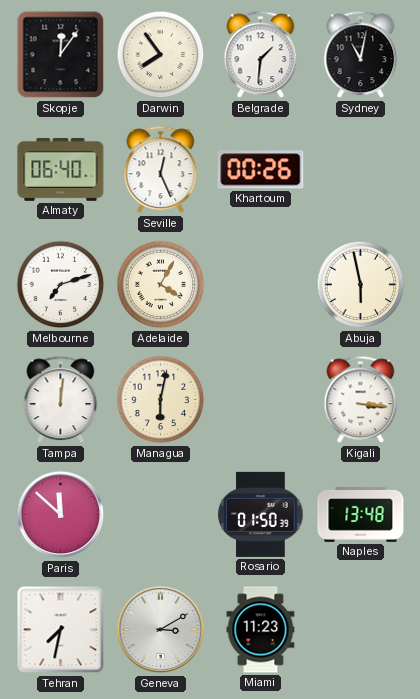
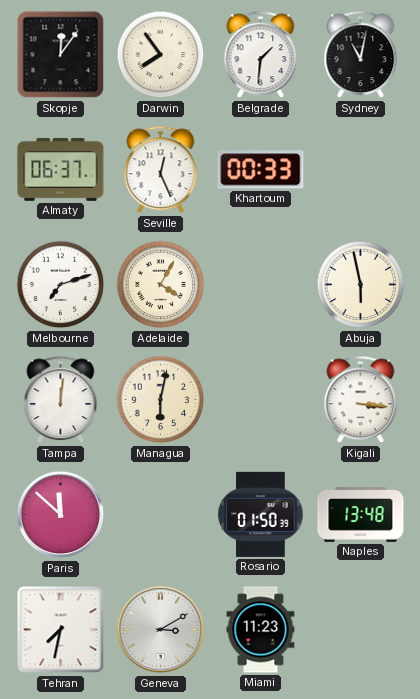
Almaty: 06:40 -> 06:37 (61, 169)
Khartoum: 00:26 -> 00:33 (261, 170)
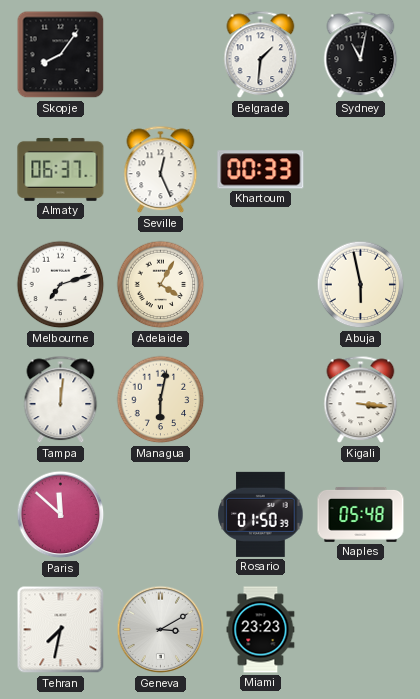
Skopje: 12:06 -> 8:06 (61, 55)
Darwin: 7:54 -> none (161, 55)
Naples: 13:48 -> 05:48 (361, 514)
Miami: 11:23 -> 23:23 (261, 630)
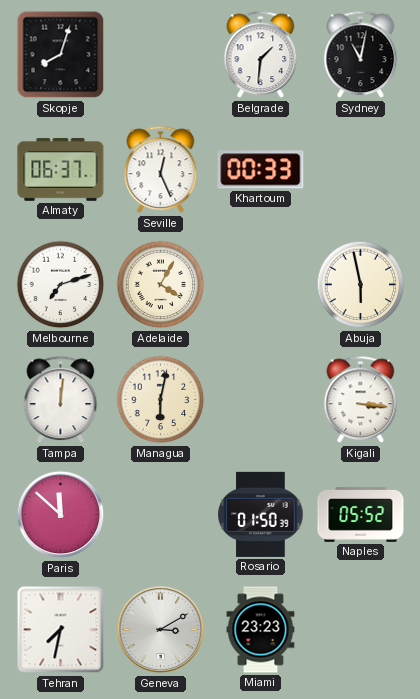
Skopje: 8:06 -> 8:03 (61, 55)
Naples: 05:48 -> 05:52 (361, 514)
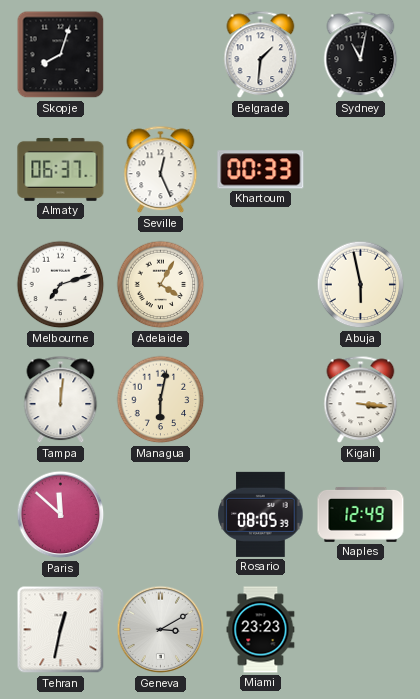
Rosario: 01:50 -> 08:05 (261, 514)
Naples: 05:52 -> 12:49 (361, 514)
Tehran: 7:32 -> 12:32 (61, 630)
